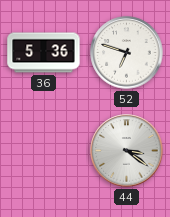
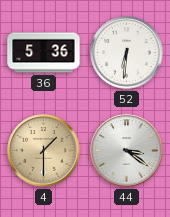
52: 6:48 -> 6:31 (127, 53)
4: none -> 1:30 (44, 151)
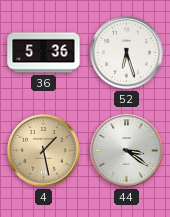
52: 6:31 -> 6:27 (127, 53)
4: 1:30 -> 1:28 (44, 151)
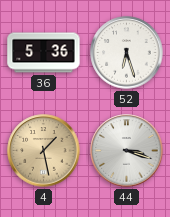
44: 3:21 -> 3:18 (127, 151)
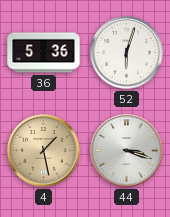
52: 6:27 -> 6:03 (127, 53)
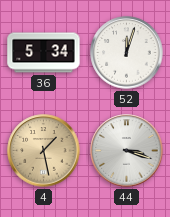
36: 5:36 -> 5:34 (44, 53)
52: 6:03 -> 12:03 (127, 53)
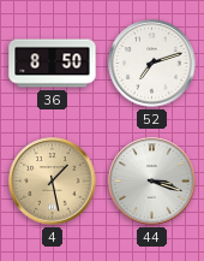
36: 5:34 -> 8:50 (53, 64)
52: 12:03 -> 7:12 (152, 64)
